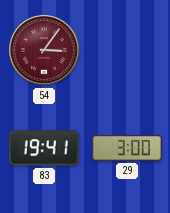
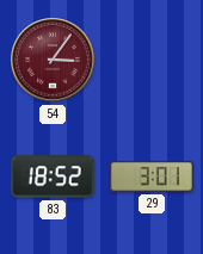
83: 19:41 -> 18:52 (53, 176)
29: 3:00 -> 3:01 (153, 176)
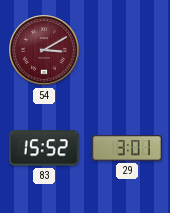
54: 3:06 -> 3:10 (44, 50)
83: 18:52 -> 15:52 (44, 148)
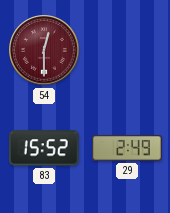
54: 3:10 -> 12:30 (44, 50)
29: 3:01 -> 2:49 (128, 148)
